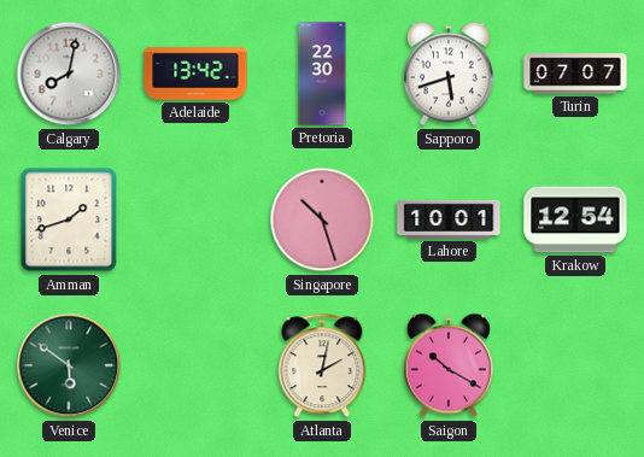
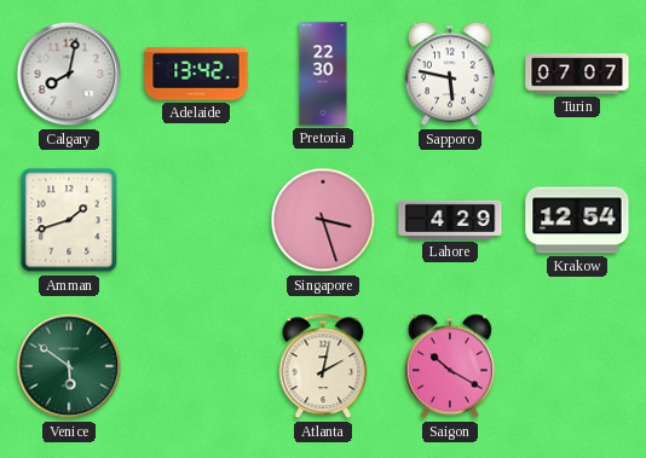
Sapporo: 5:42 -> 5:47 (450, 74)
Singapore: 10:27 -> 3:27 (323, 220)
Lahore: 10:01 -> 4:29 (450, 220)
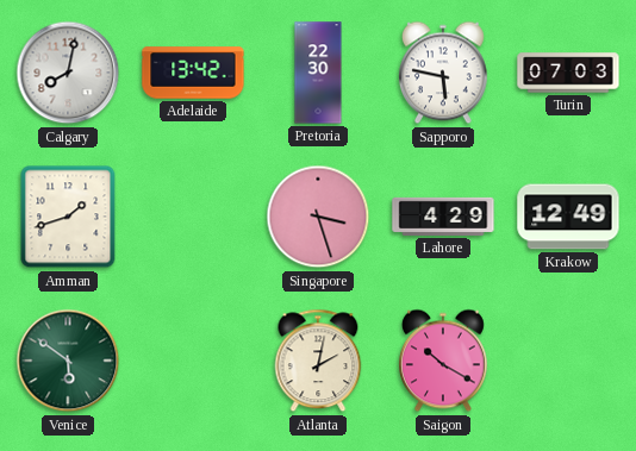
Turin: 07:07 -> 07:03 (568, 73)
Krakow: 12:54 -> 12:49 (568, 217)
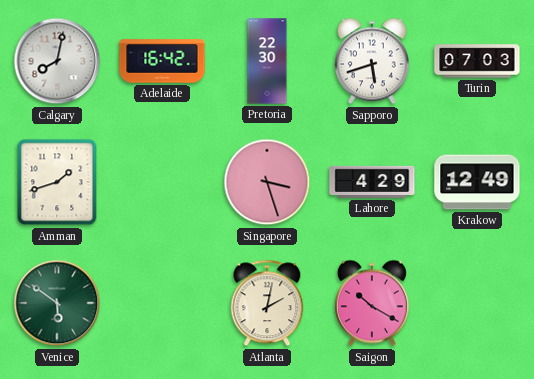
Adelaide: 13:42 -> 16:42 (162, 61)
Sapporo: 5:47 -> 5:42 (372, 61)
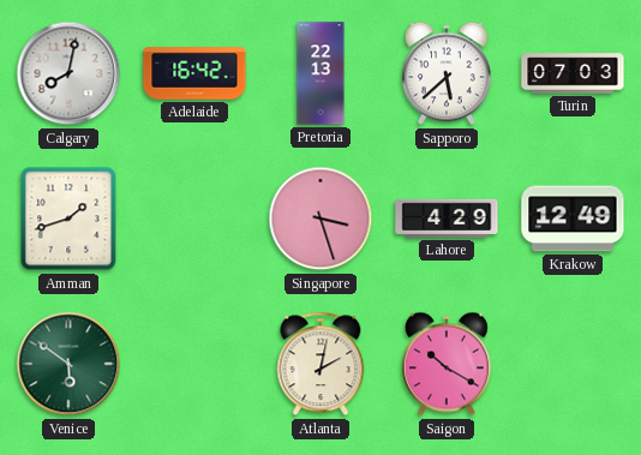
Pretoria: 22:30 -> 22:13 (320, 73)
Sapporo: 5:42 -> 5:38 (447, 73)
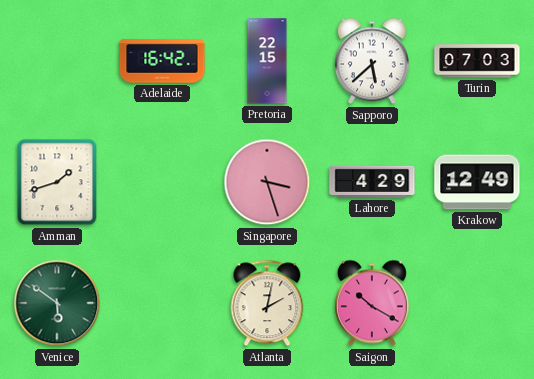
Calgary: 8:02 -> none (68, 73)
Pretoria: 22:13 -> 22:15 (267, 61)
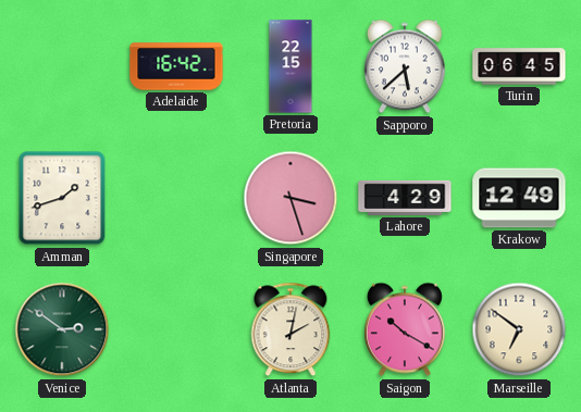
Turin: 07:03 -> 06:45 (519, 66)
Venice: 5:51 -> 2:51 (62, 329)
Marseille: none -> 6:51 (519, 329)
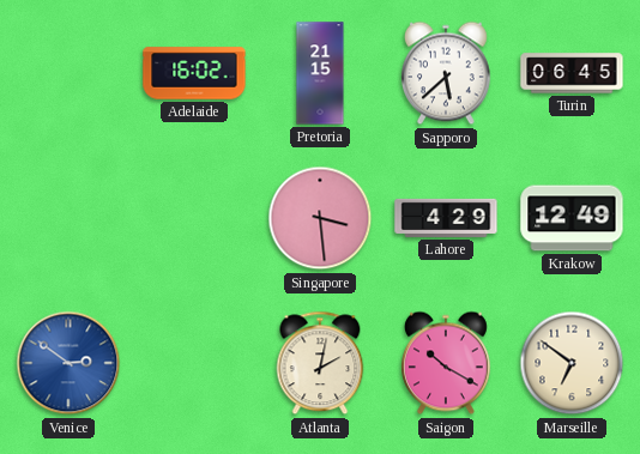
Adelaide: 16:42 -> 16:02 (194, 73)
Pretoria: 22:15 -> 21:15 (320, 73)
Amman: 1:42 -> none (62, 198)
Singapore: 3:27 -> 3:29 (320, 218)
Venice dial: green -> blue (68, 363)
